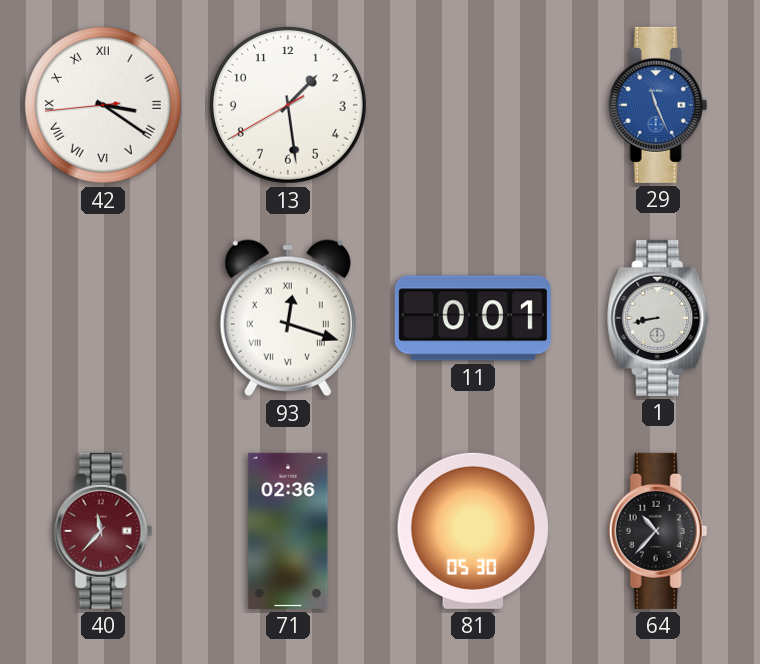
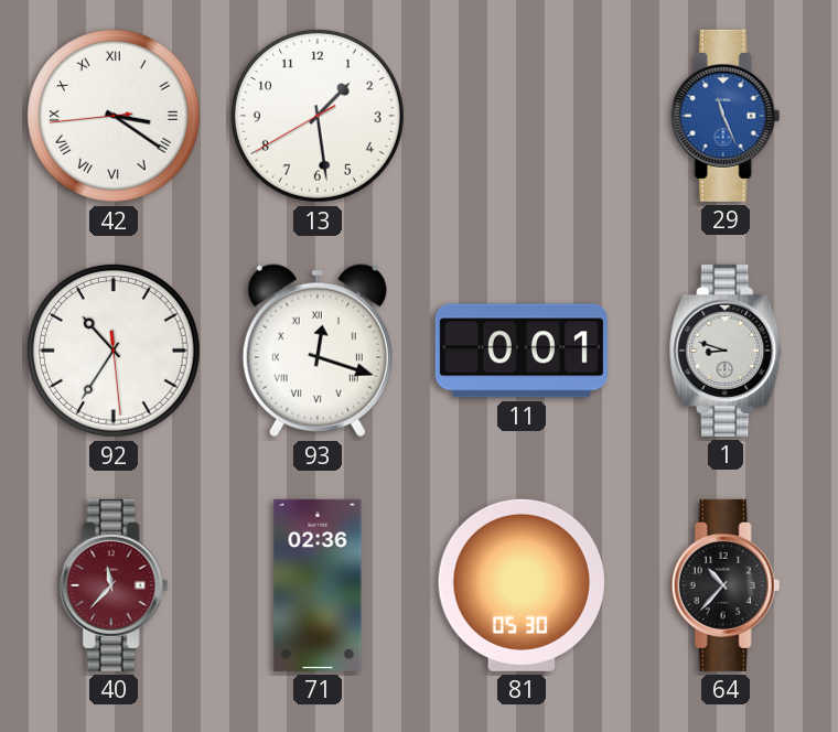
92: none -> 10:35 (114, 351)
1: 8:43 -> 8:48 (727, 351)
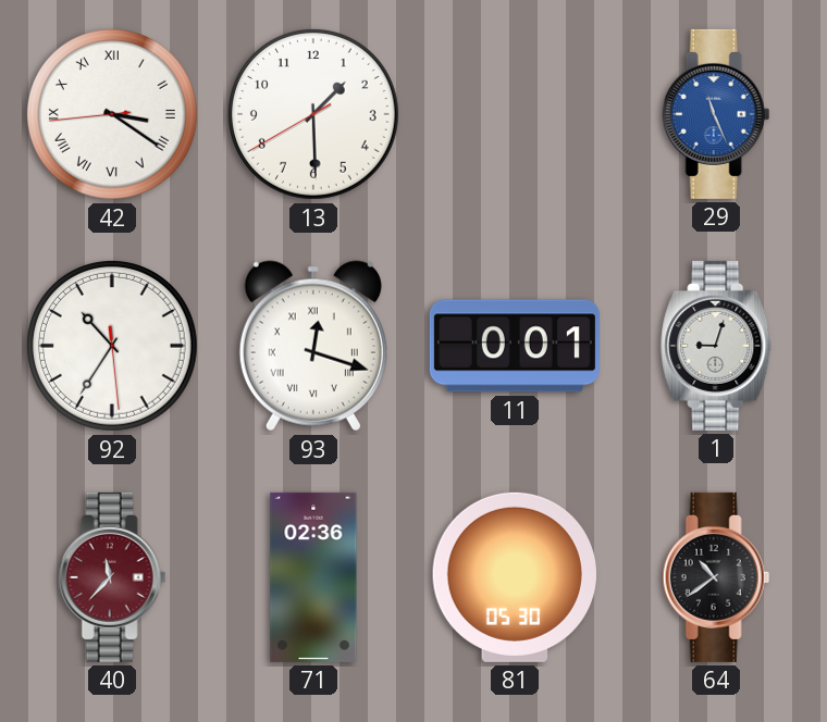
13: 1:28 -> 1:29 (313, 114)
1: 8:48 -> 9:03 (717, 346)
64: 10:37 -> 10:39 (716, 577)
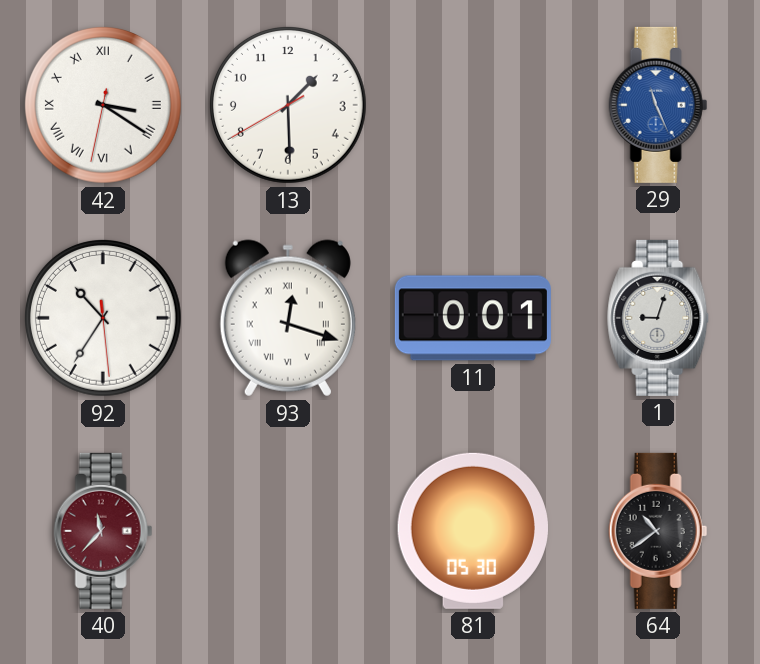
42: 3:20:44 -> 3:20:32 (103, 105)
71: 02:36 -> none (313, 577)
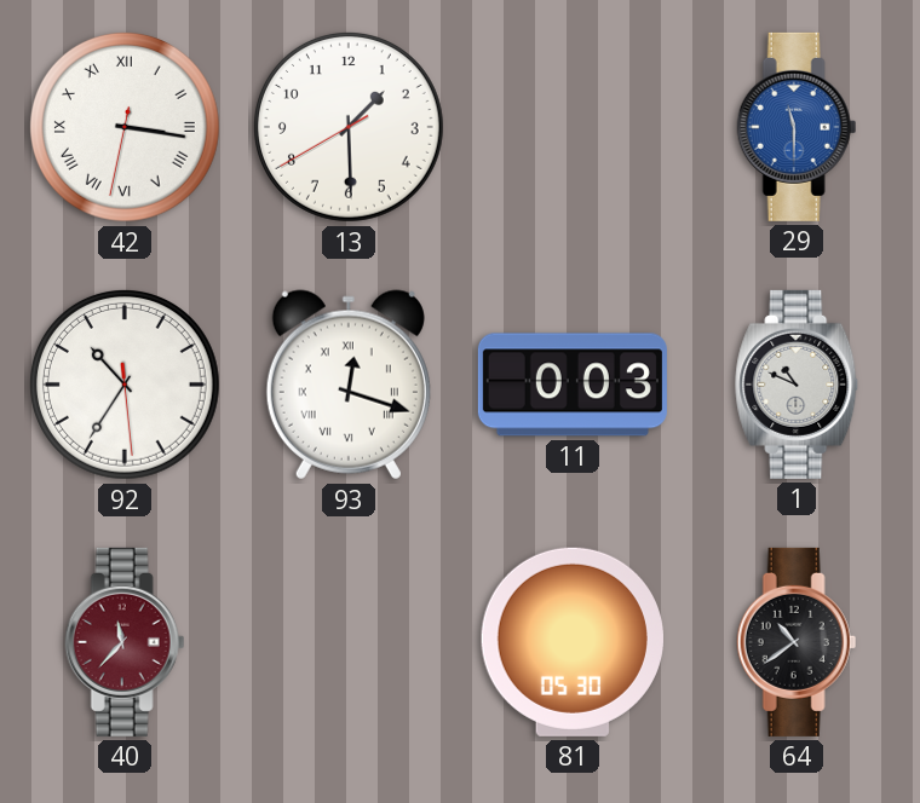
42: 3:20 -> 3:16 (125, 127)
29: 11:26 -> 11:30 (797, 127)
11: 0:01 -> 0:03 (573, 385)
1: 9:03 -> 10:49 (798, 385)
